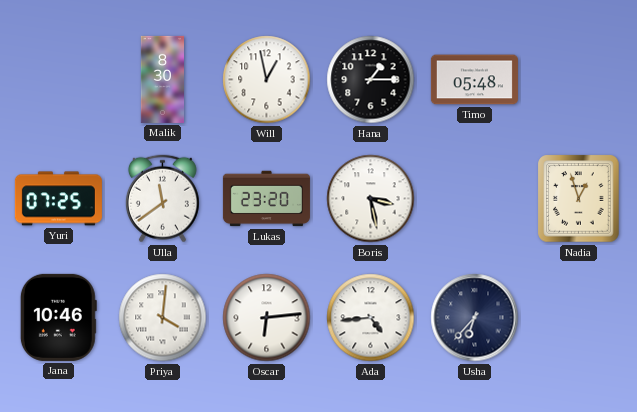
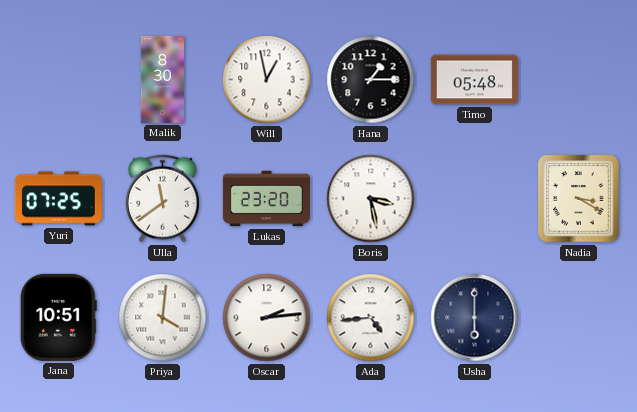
Nadia: 12:57 -> 3:20 (579, 199)
Jana: 10:46 -> 10:51 (58, 317)
Oscar: 6:14 -> 2:14 (267, 318)
Usha: 6:37 -> 6:00 (475, 318)
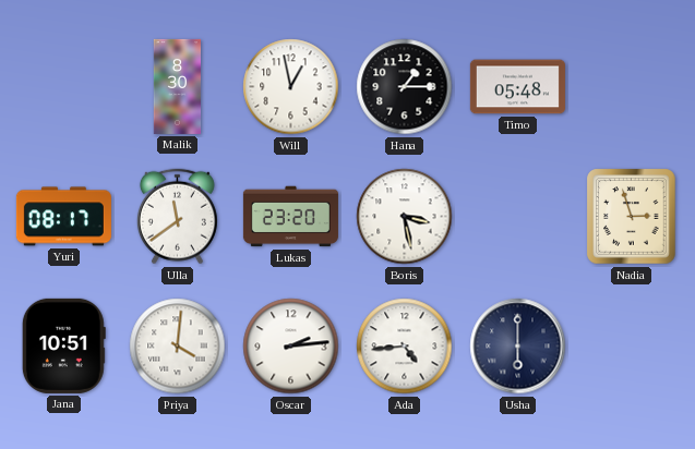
Yuri: 07:25 -> 08:17 (63, 217)
Nadia: 3:20 -> 2:57 (632, 217)
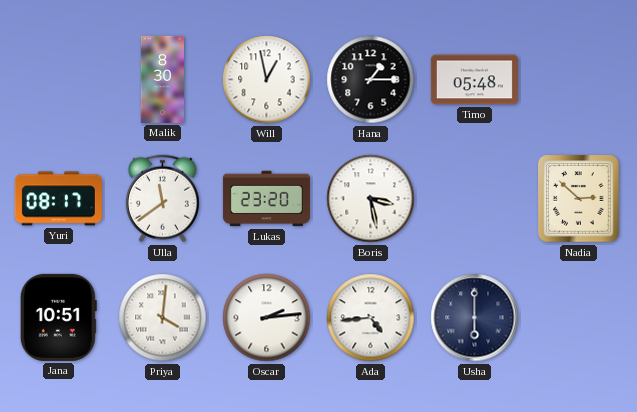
Nadia: 2:57 -> 2:52 (579, 199)
